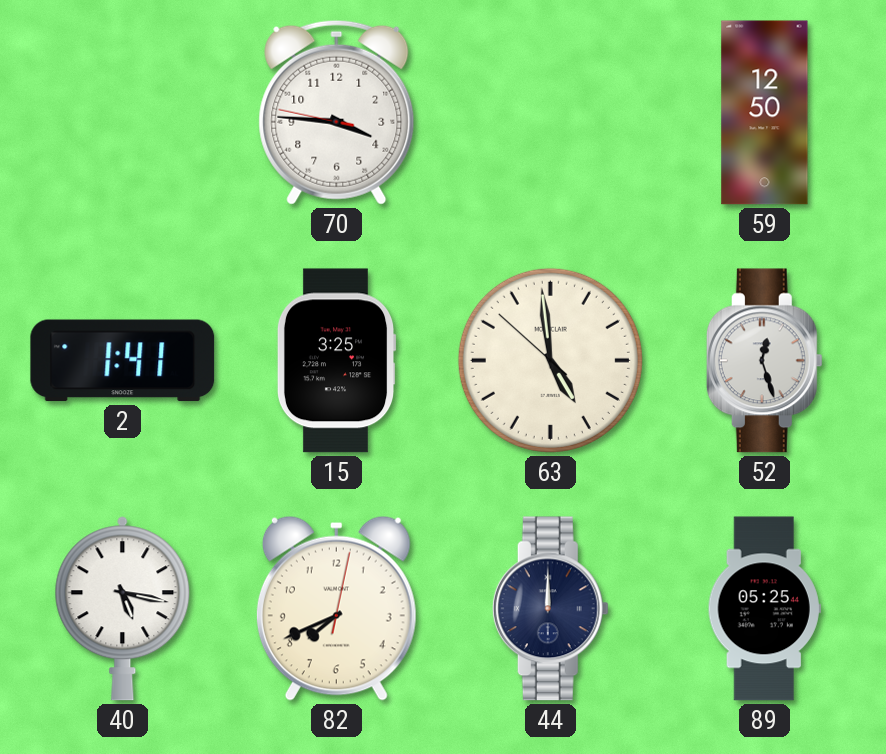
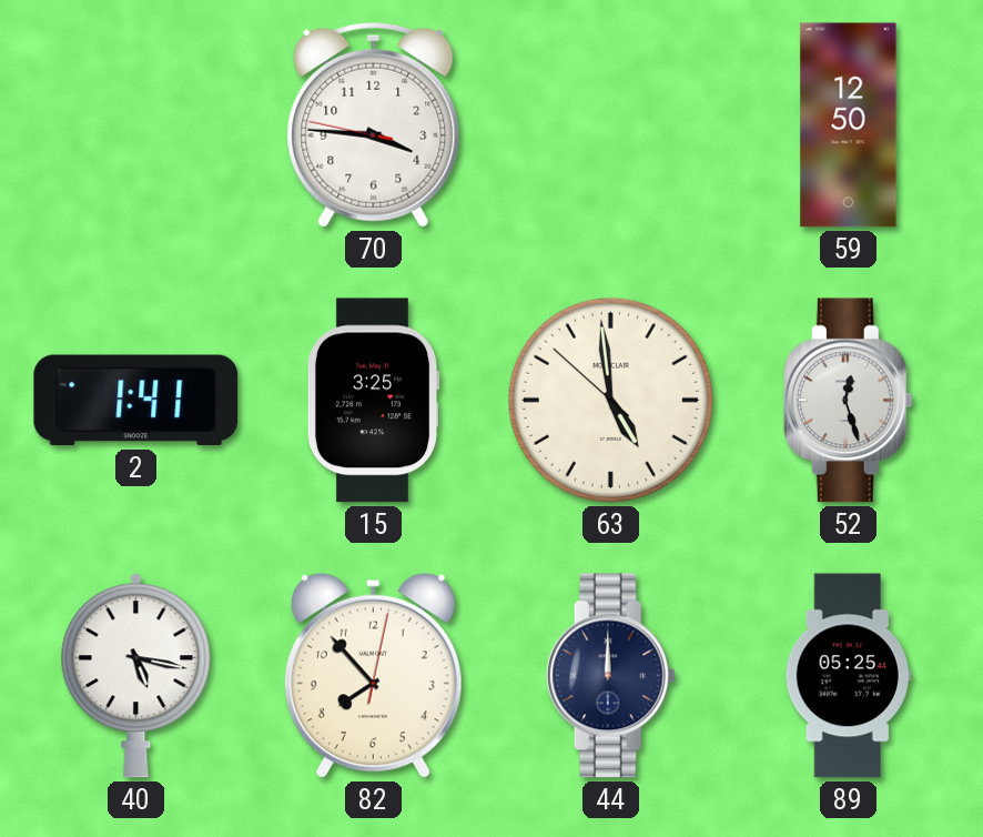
82: 7:41 -> 7:53 (373, 675)
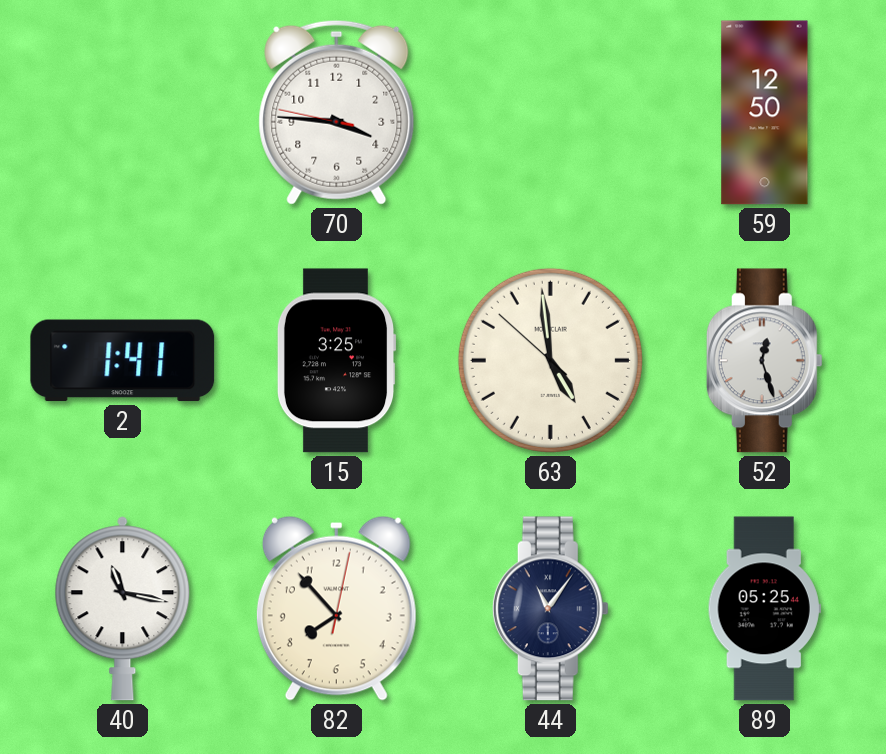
40: 5:17 -> 11:17 (123, 609)
44: 12:00 -> 11:06 (550, 609)
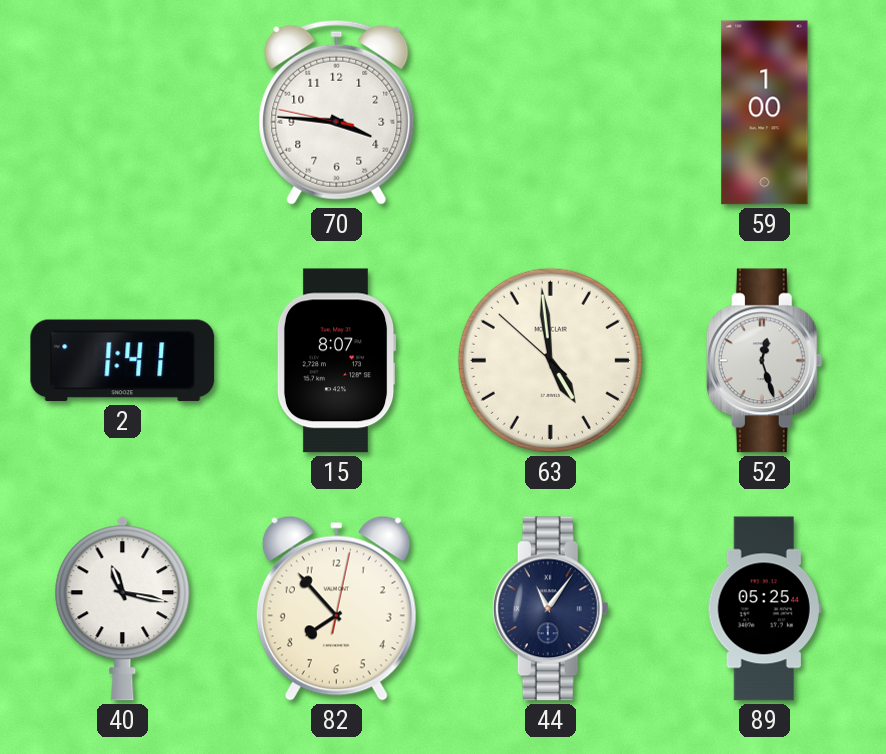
59: 12:50 -> 1:00 (765, 113)
15: 3:25 -> 8:07 (336, 361)
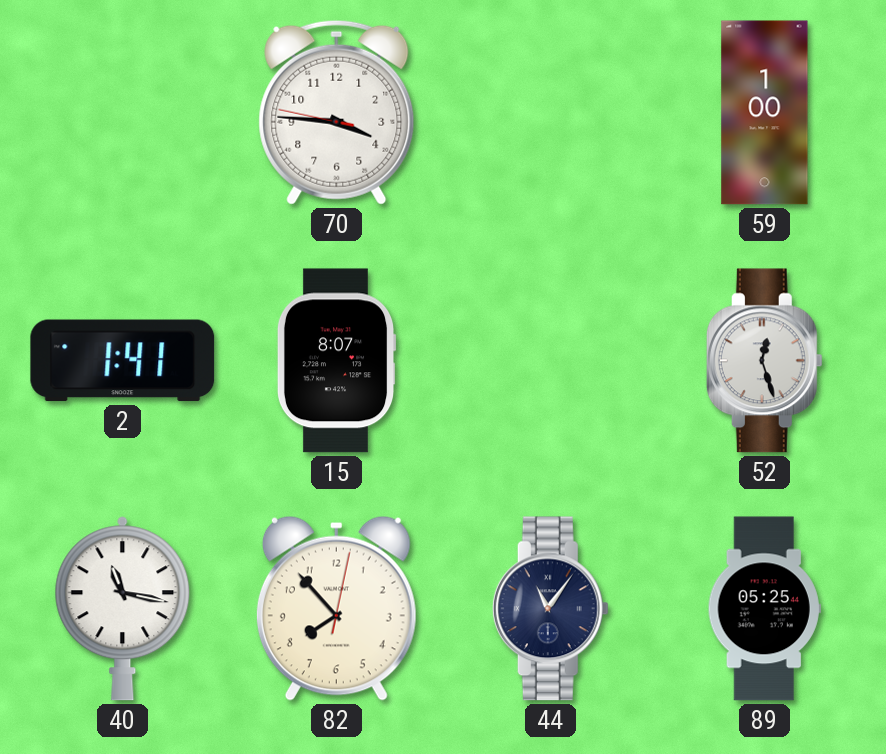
63: 4:58 -> none (550, 360)
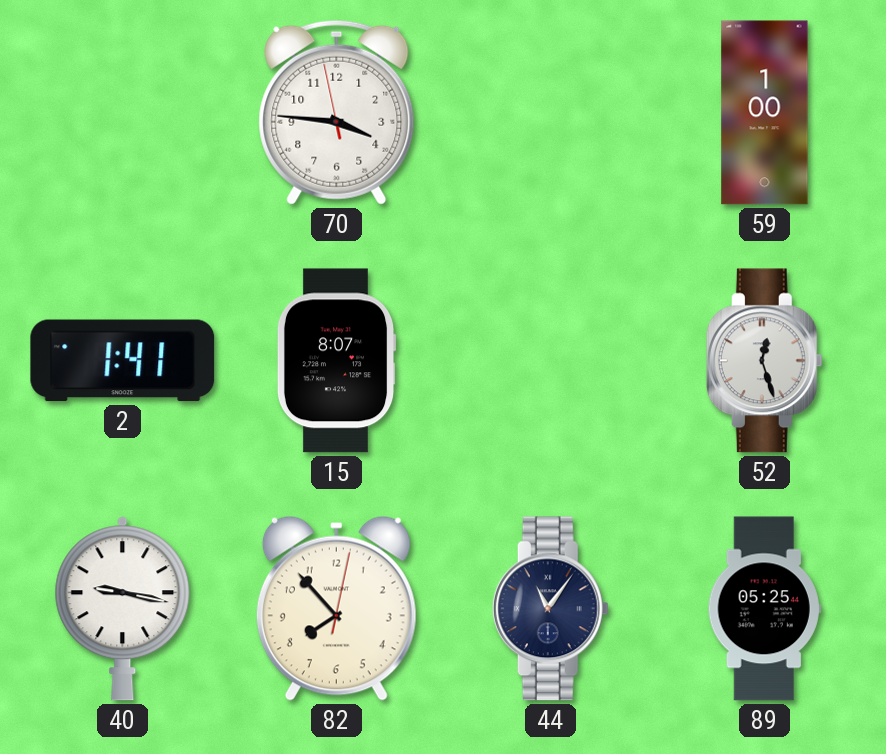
70: 3:45:47 -> 3:45:58 (337, 112)
40: 11:17 -> 9:17 (123, 609)
